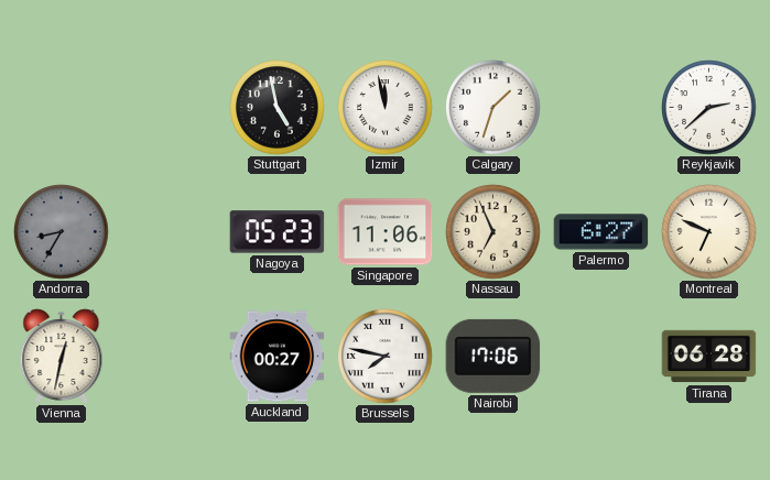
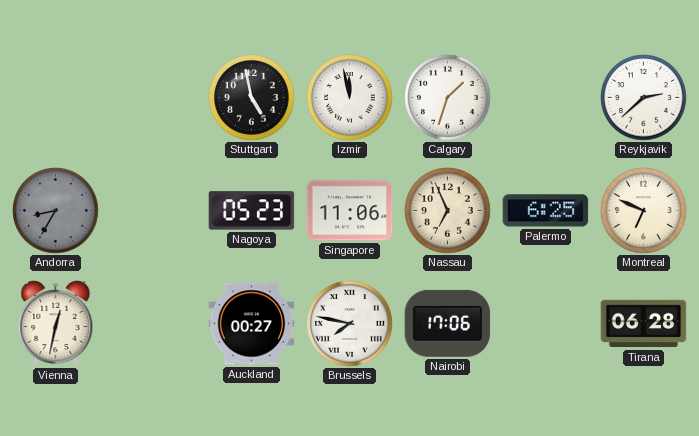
Palermo: 6:27 -> 6:25 (546, 211)
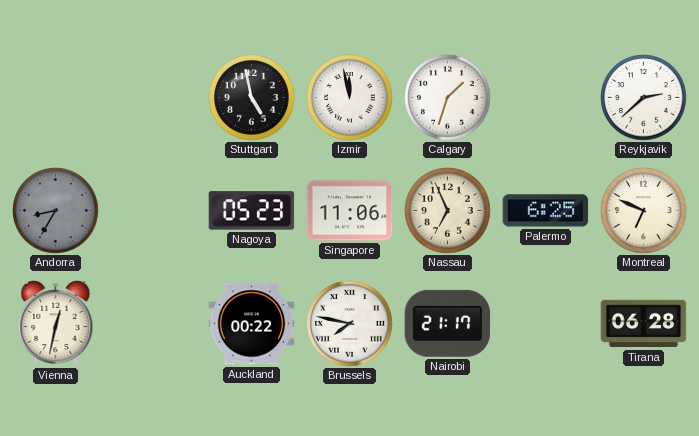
Auckland: 00:27 -> 00:22 (252, 324)
Nairobi: 17:06 -> 21:17 (448, 323)
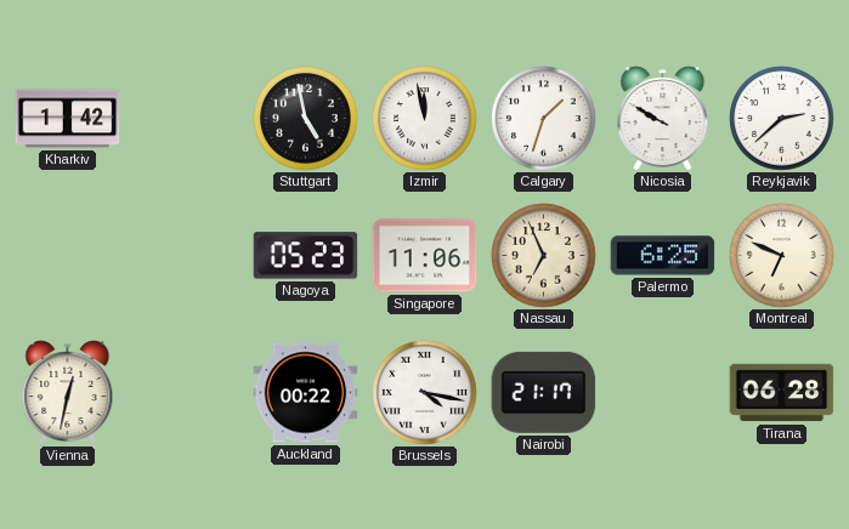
Kharkiv: none -> 1:42 (68, 119)
Nicosia: none -> 9:50 (663, 119)
Andorra: 8:35 -> none (56, 211)
Brussels: 7:47 -> 4:17 (425, 393)
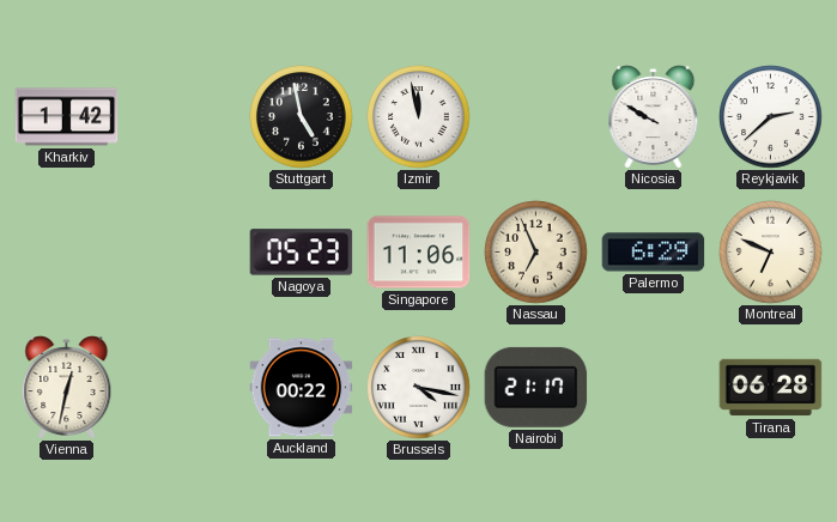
Calgary: 1:33 -> none (544, 119)
Palermo: 6:25 -> 6:29 (654, 253)
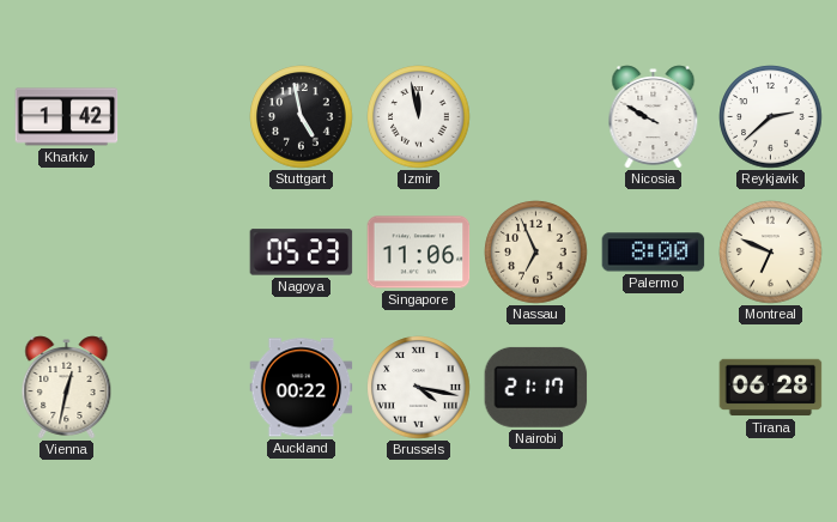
Palermo: 6:29 -> 8:00 (654, 253)
